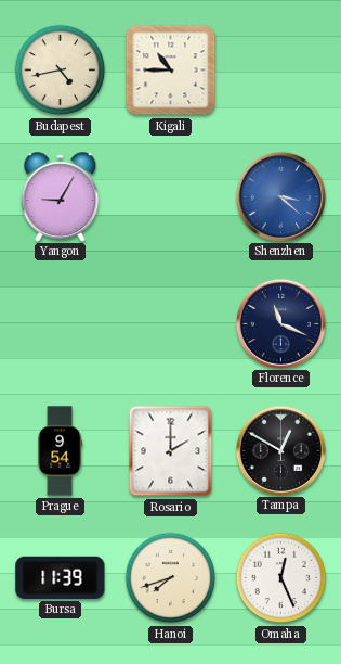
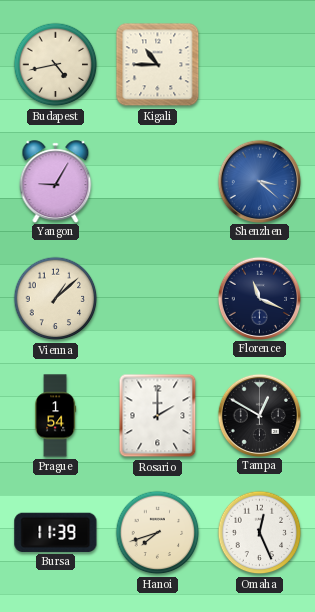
Vienna: none -> 1:08 (56, 299)
Prague: 9:54 -> 1:54 (56, 416)
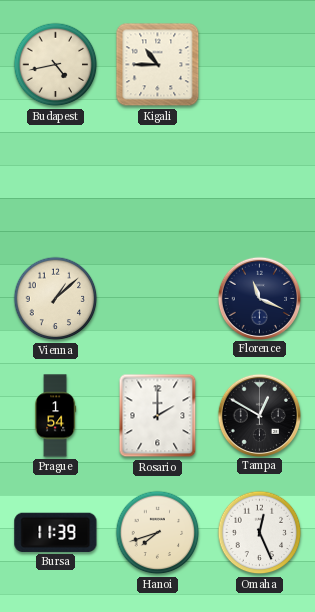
Yangon: 9:05 -> none (56, 181)
Shenzhen: 3:22 -> none (259, 181)
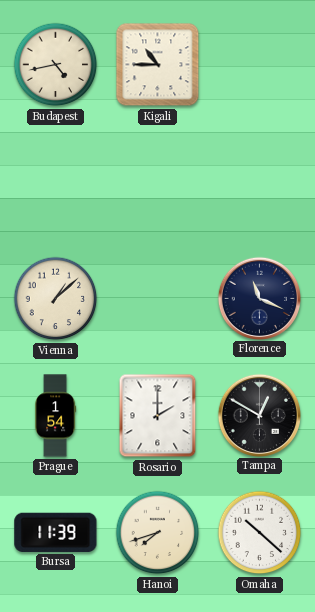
Omaha: 12:26 -> 10:22 (260, 533)
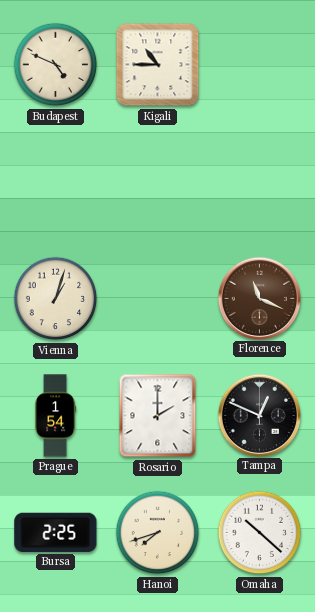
Budapest: 4:43 -> 4:49 (56, 65)
Vienna: 1:08 -> 1:03 (56, 299)
Florence dial: navy -> brown (259, 298)
Tampa: 12:50 -> 12:49 (259, 415)
Bursa: 11:39 -> 2:25 (56, 532)
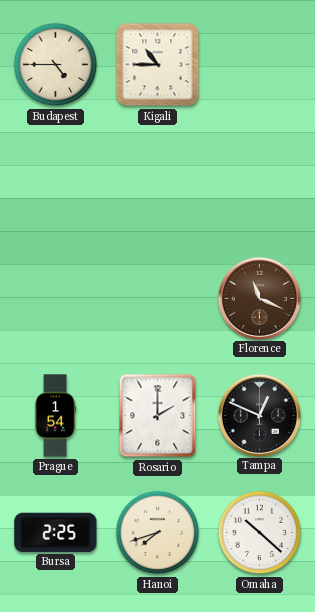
Budapest: 4:49 -> 4:45 (56, 65)
Vienna: 1:03 -> none (56, 299)
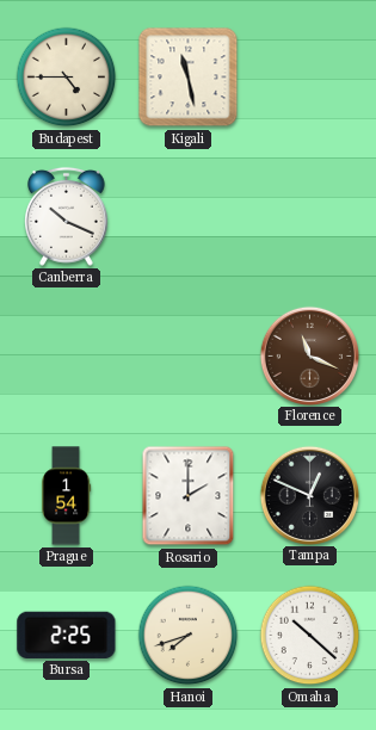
Kigali: 10:45 -> 11:28 (189, 78)
Canberra: none -> 10:19 (67, 216)
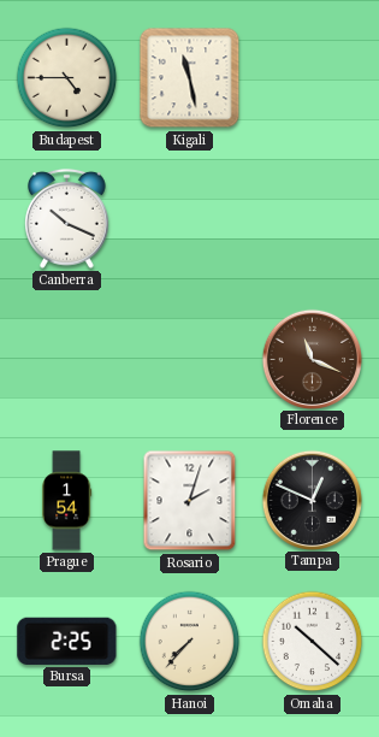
Rosario: 2:00 -> 2:03 (190, 501)
Hanoi: 7:42 -> 7:37 (190, 642)
